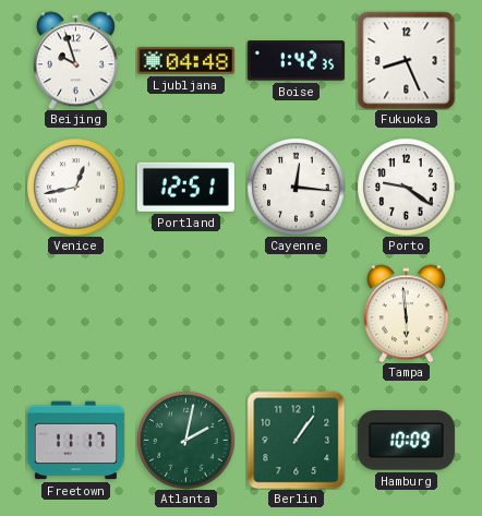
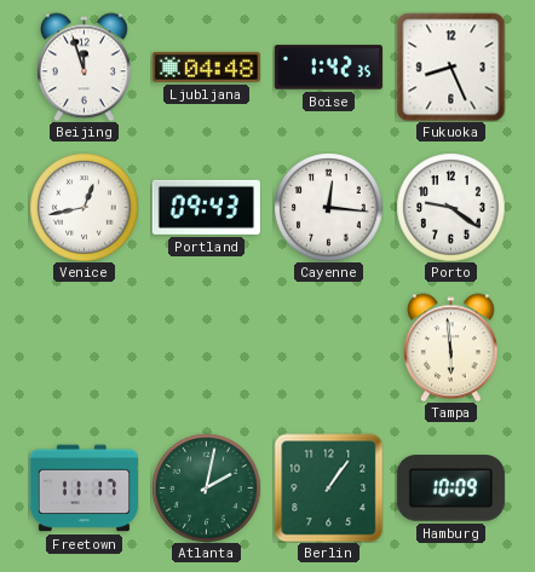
Beijing: 9:57 -> 11:57 (85, 67)
Portland: 12:51 -> 09:43 (206, 207)
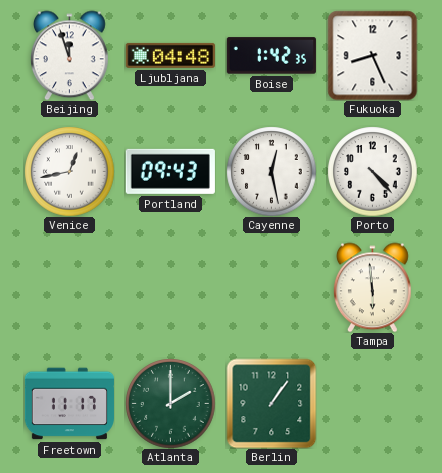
Cayenne: 12:16 -> 12:28 (271, 171)
Porto: 9:21 -> 4:23 (372, 171)
Atlanta: 2:02 -> 2:00 (170, 403)
Hamburg: 10:09 -> none (450, 489)
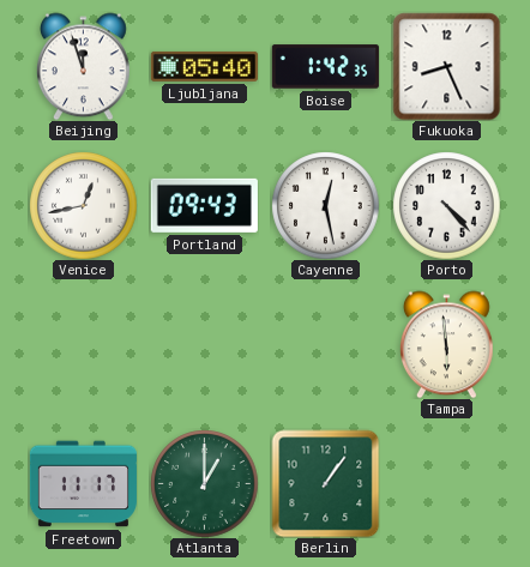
Ljubljana: 04:48 -> 05:40 (204, 66)
Atlanta: 2:00 -> 1:00 (204, 483)
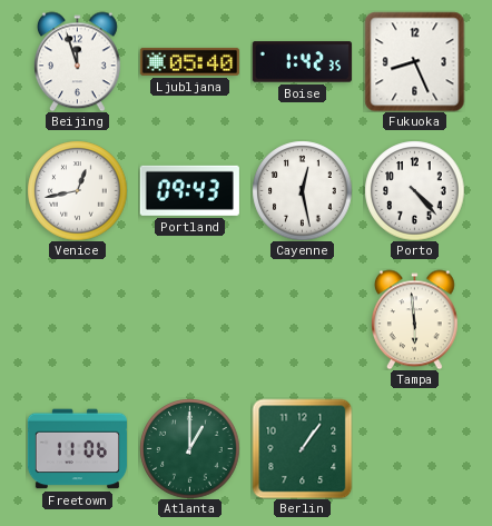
Freetown: 11:17 -> 11:06 (77, 449)
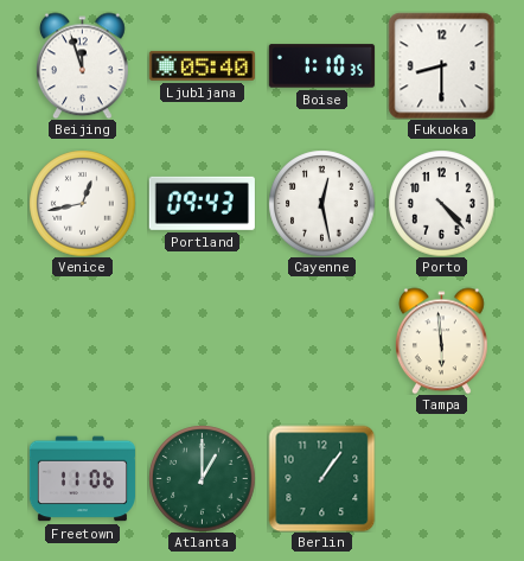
Boise: 1:42 -> 1:10 (321, 66)
Fukuoka: 8:26 -> 8:30 (441, 65)
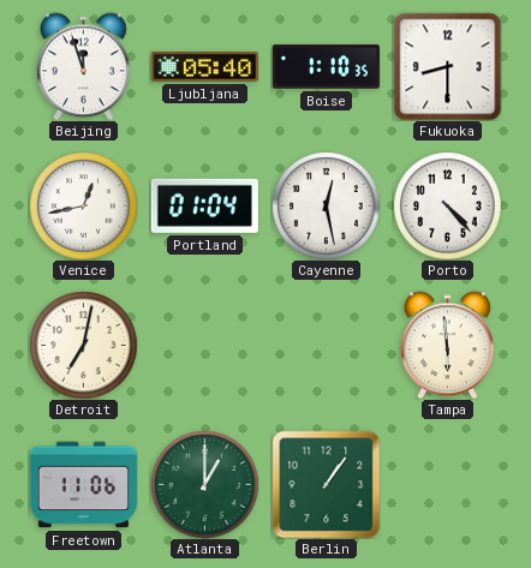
Portland: 09:43 -> 01:04 (204, 205)
Detroit: none -> 7:02 (83, 345)
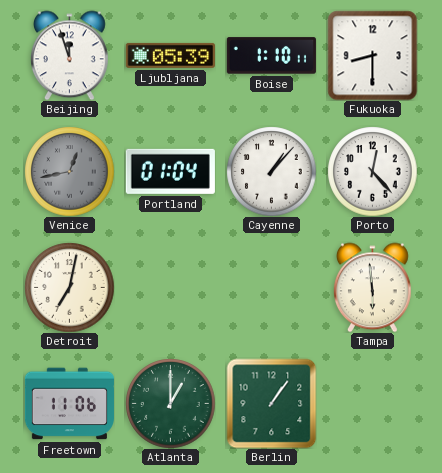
Ljubljana: 05:40 -> 05:39 (170, 55)
Boise: 1:10:35 -> 1:10:11 (271, 56)
Venice dial: white -> grey (69, 171)
Cayenne: 12:28 -> 1:07 (271, 171)
Porto: 4:23 -> 12:23 (372, 171)
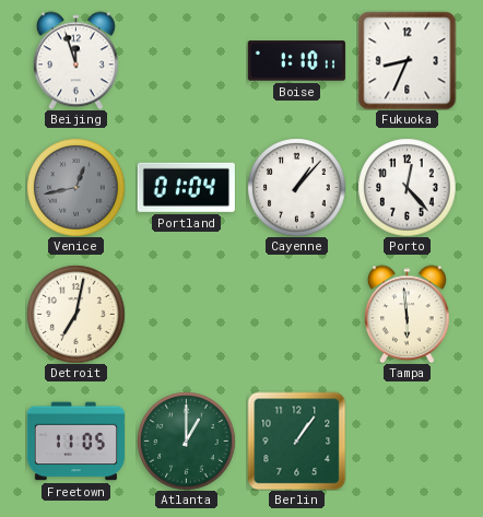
Ljubljana: 05:39 -> none (170, 55)
Fukuoka: 8:30 -> 8:34 (407, 60)
Freetown: 11:06 -> 11:05 (75, 442)
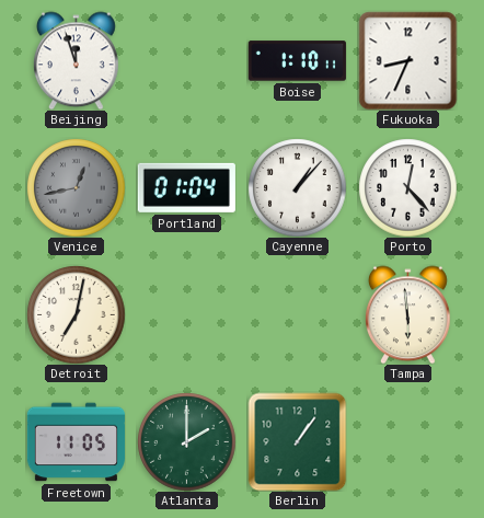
Atlanta: 1:00 -> 2:00 (186, 441)
